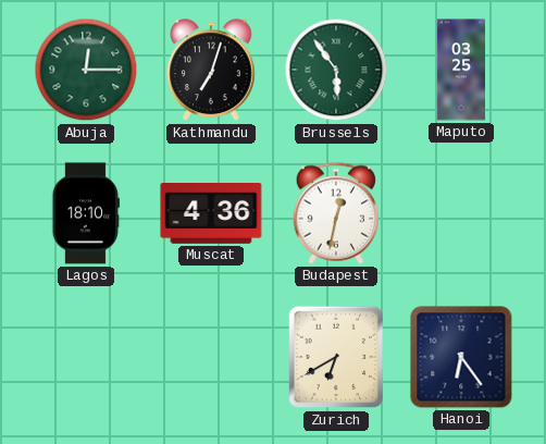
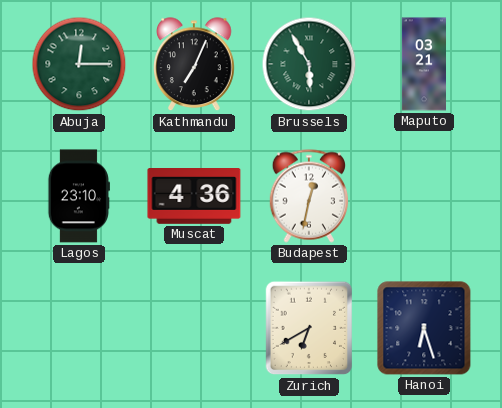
Kathmandu: 7:03 -> 7:04 (195, 65)
Brussels: 5:54 -> 5:55 (309, 64)
Maputo: 03:25 -> 03:21 (424, 64)
Lagos: 18:10 -> 23:10 (79, 196)
Hanoi: 6:24 -> 6:27 (424, 328)
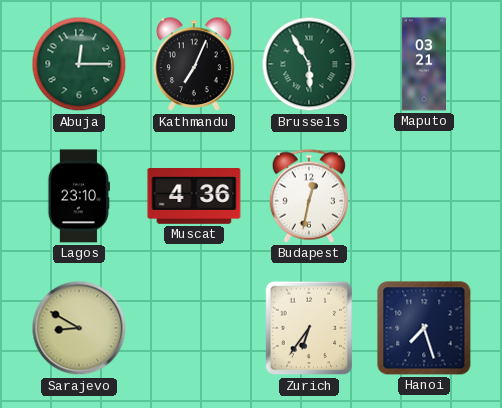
Sarajevo: none -> 8:50 (79, 328)
Zurich: 6:40 -> 6:36 (309, 328)
Hanoi: 6:27 -> 7:27 (424, 328)
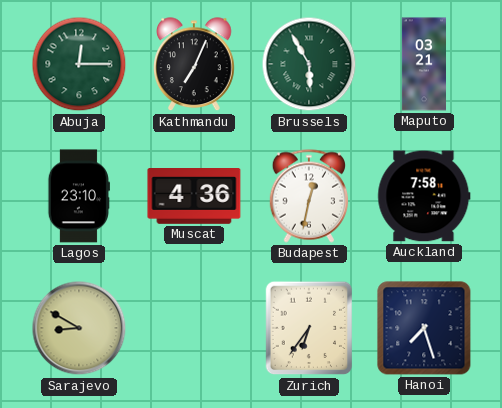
Auckland: none -> 7:58 (424, 196)
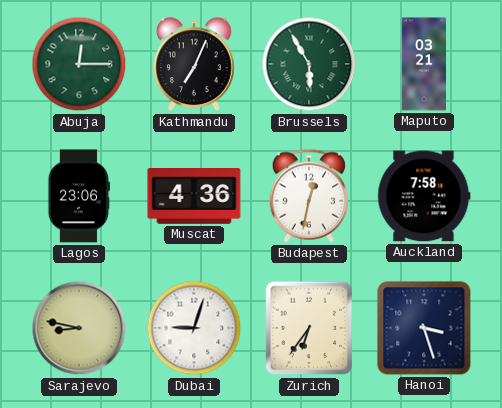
Lagos: 23:10 -> 23:06 (79, 196)
Sarajevo: 8:50 -> 8:47 (79, 328)
Dubai: none -> 9:03 (194, 328)
Hanoi: 7:27 -> 3:27 (424, 328)
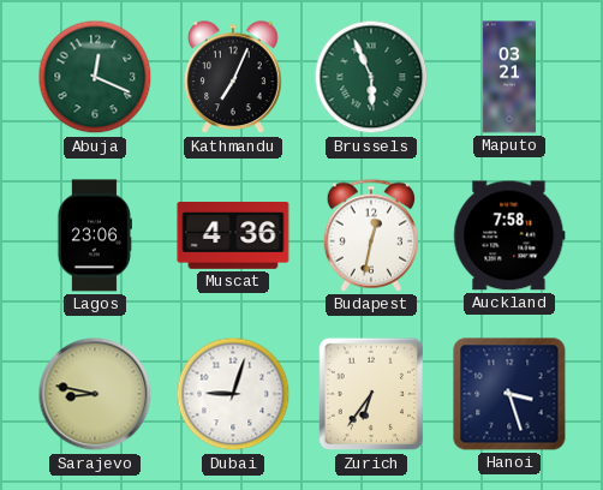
Abuja: 12:15 -> 12:19 (95, 77)
Brussels: 5:55 -> 5:56 (371, 77)
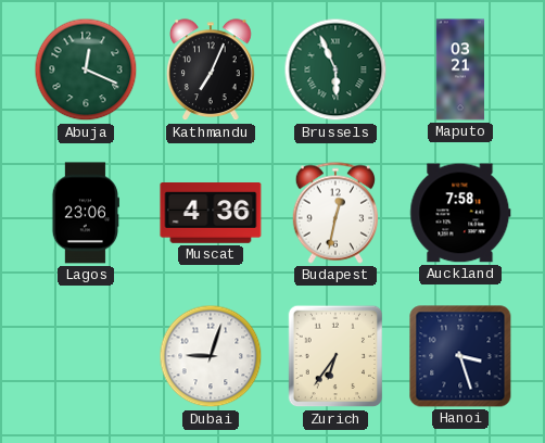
Sarajevo: 8:47 -> none (95, 394)
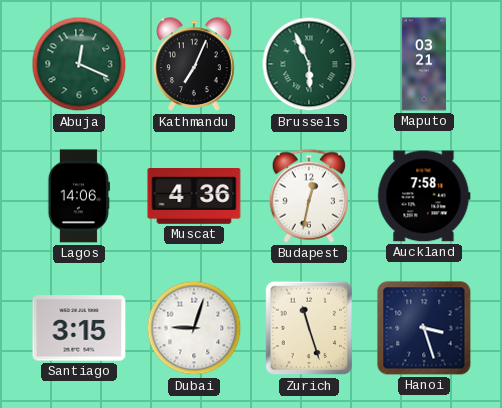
Lagos: 23:06 -> 14:06 (79, 196)
Santiago: none -> 3:15 (79, 328)
Zurich: 6:36 -> 11:27 (309, 328)
